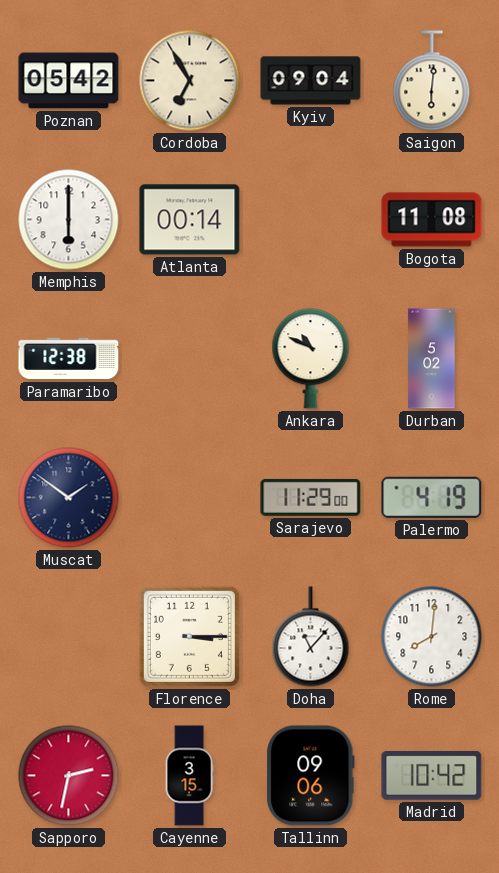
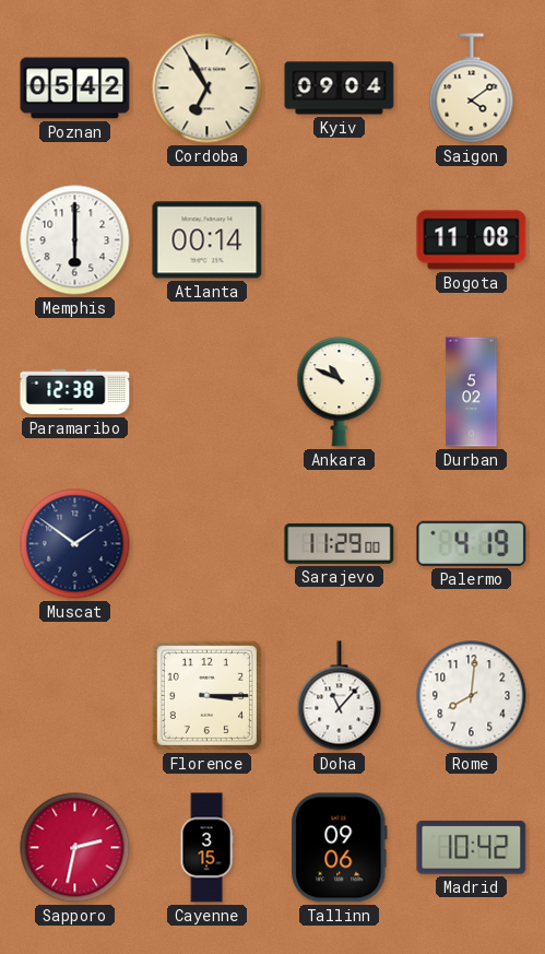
Saigon: 6:01 -> 4:09 (472, 89)
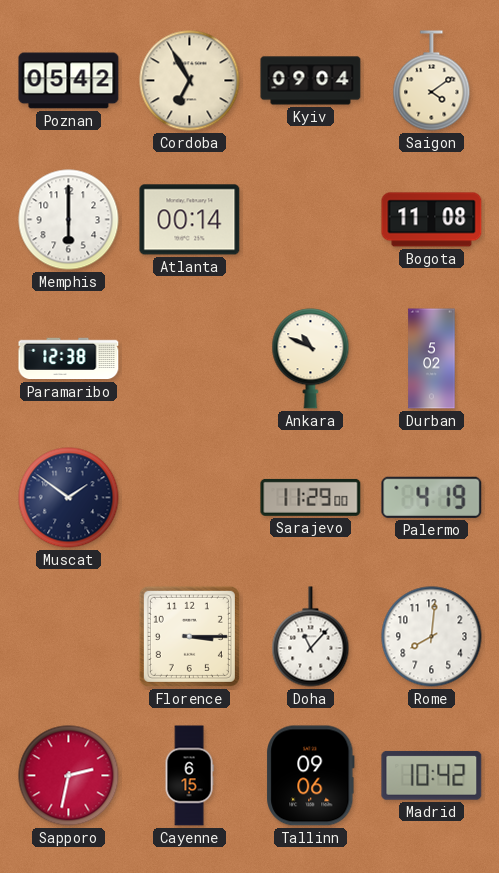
Cayenne: 3:15 -> 6:15 (189, 776)
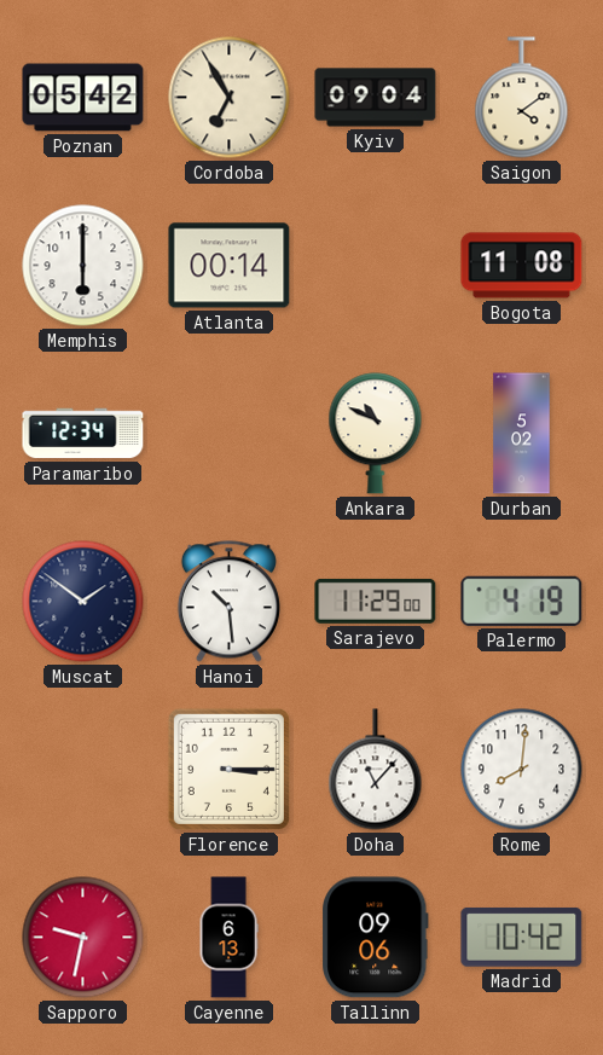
Paramaribo: 12:38 -> 12:34 (83, 434)
Hanoi: none -> 10:29 (228, 602)
Sapporo: 2:32 -> 9:32 (83, 938)
Cayenne: 6:15 -> 6:13 (228, 938)
